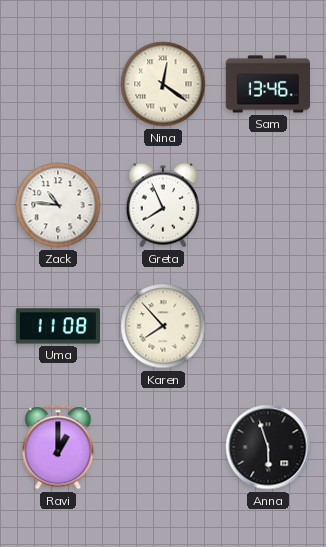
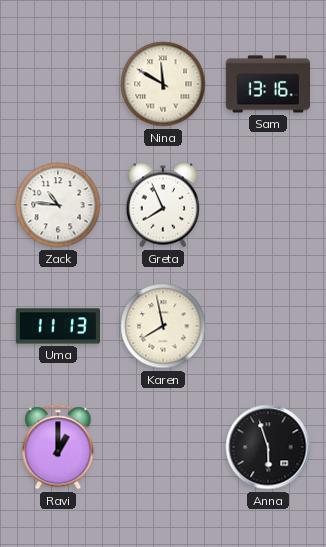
Nina: 12:21 -> 11:50 (163, 84)
Sam: 13:46 -> 13:16 (267, 84)
Uma: 11:08 -> 11:13 (57, 326)
Karen: 7:53 -> 7:58 (163, 326)
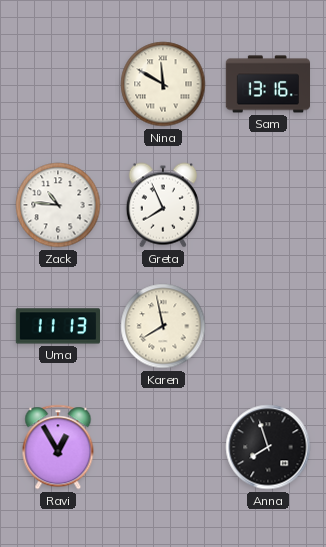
Ravi: 1:00 -> 12:55 (58, 447)
Anna: 5:57 -> 7:57 (268, 447)
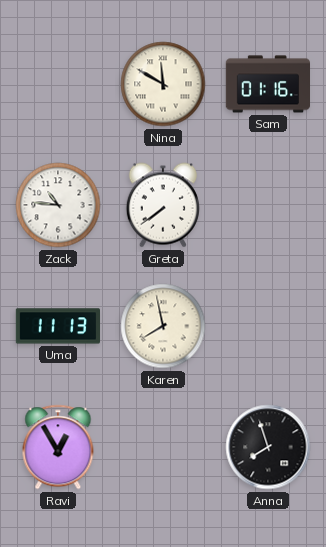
Sam: 13:16 -> 01:16 (267, 84)
Greta: 7:56 -> 7:39 (163, 205)
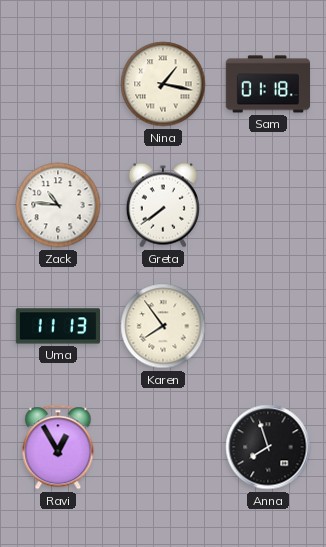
Nina: 11:50 -> 1:17 (163, 84)
Sam: 01:16 -> 01:18 (267, 84)
Karen: 7:58 -> 7:54 (163, 326)
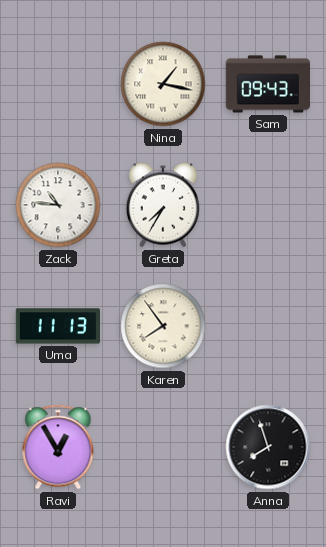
Sam: 01:18 -> 09:43 (267, 84)
Greta: 7:39 -> 7:35 (163, 205)
